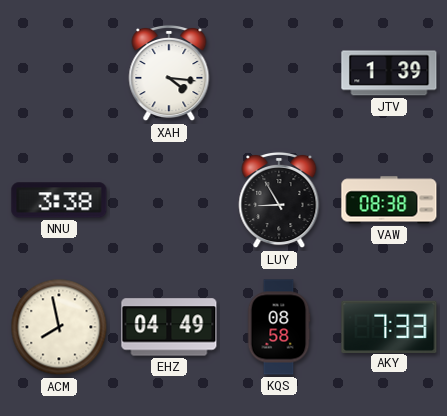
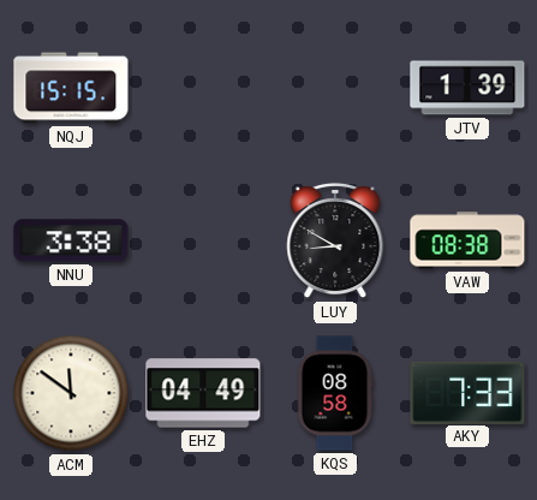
NQJ: none -> 15:15 (71, 88)
XAH: 4:16 -> none (169, 73)
LUY: 8:55 -> 8:50 (335, 240)
ACM: 7:58 -> 11:51 (71, 393)
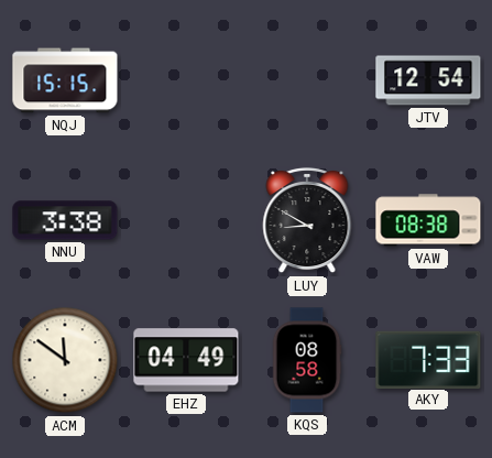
JTV: 1:39 -> 12:54 (428, 80)
